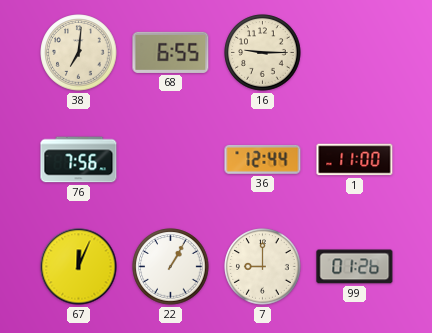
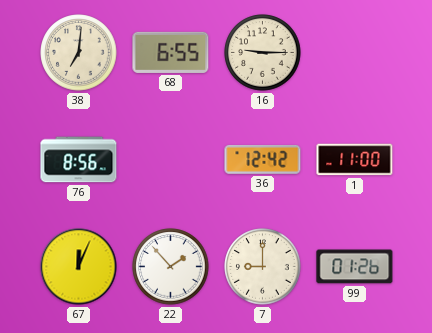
76: 7:56 -> 8:56 (79, 160)
36: 12:44 -> 12:42 (263, 160)
22: 1:05 -> 1:53 (171, 267)
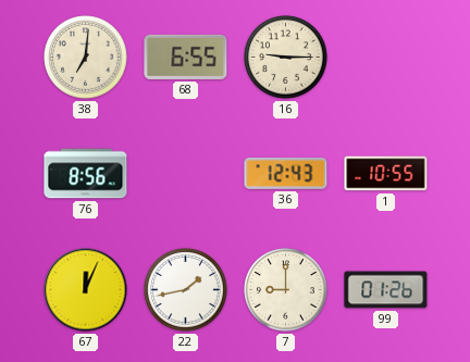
36: 12:42 -> 12:43 (286, 174)
1: 11:00 -> 10:55 (386, 174)
22: 1:53 -> 1:43 (186, 290)
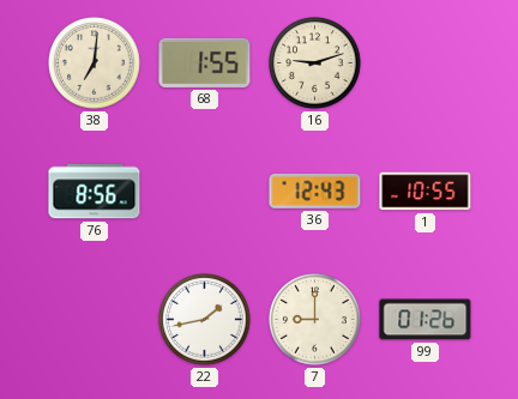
68: 6:55 -> 1:55 (205, 62)
16: 9:15 -> 9:12 (315, 64)
67: 12:04 -> none (86, 290)
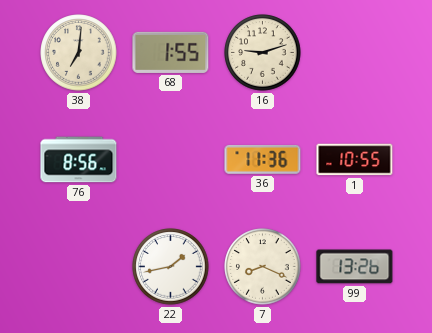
36: 12:43 -> 11:36 (263, 160)
7: 9:00 -> 8:19 (263, 267)
99: 01:26 -> 13:26 (355, 267)
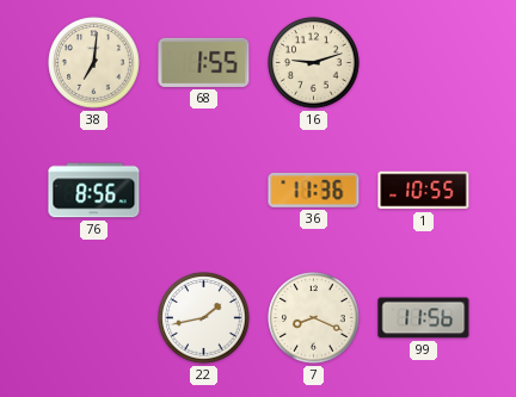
99: 13:26 -> 11:56 (424, 318)
